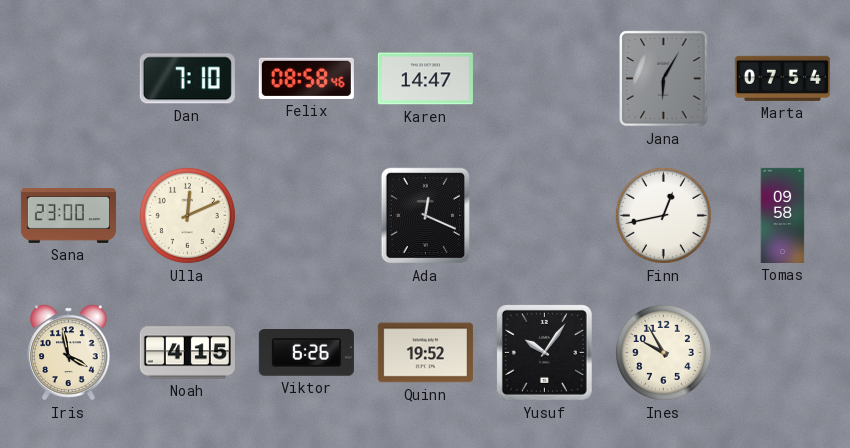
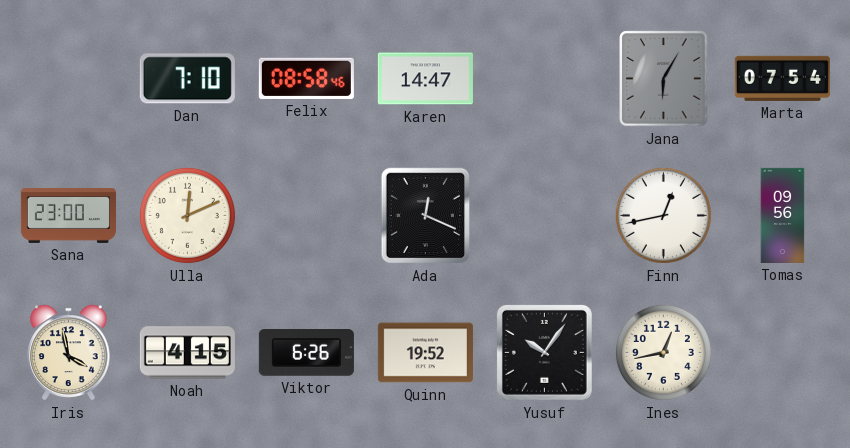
Tomas: 09:58 -> 09:56 (783, 215)
Ines: 9:55 -> 12:43 (663, 352)
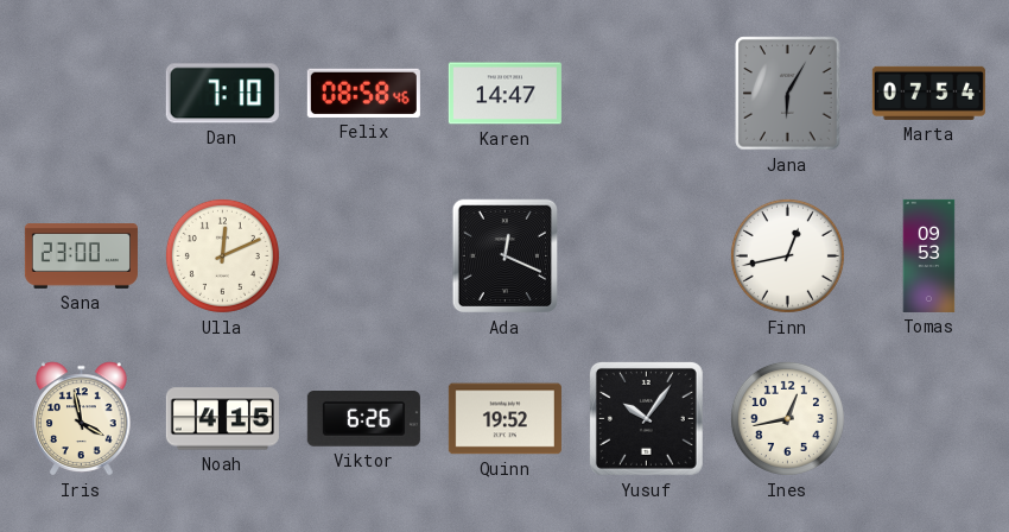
Tomas: 09:56 -> 09:53 (929, 255)
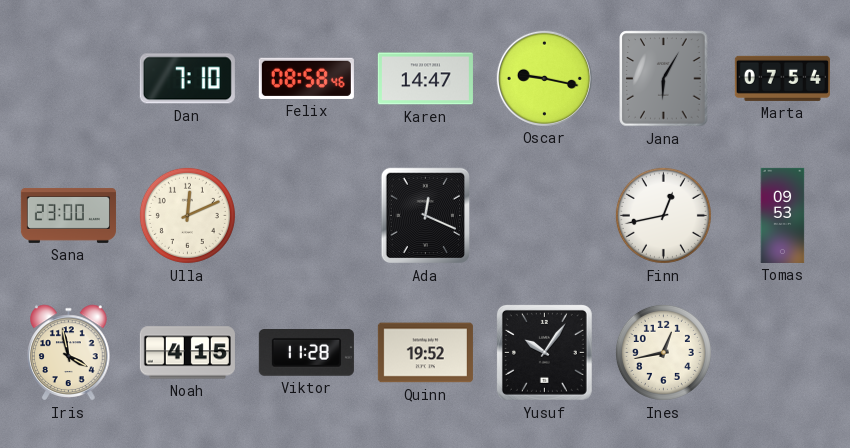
Oscar: none -> 9:17 (544, 78)
Viktor: 6:26 -> 11:28 (306, 353)
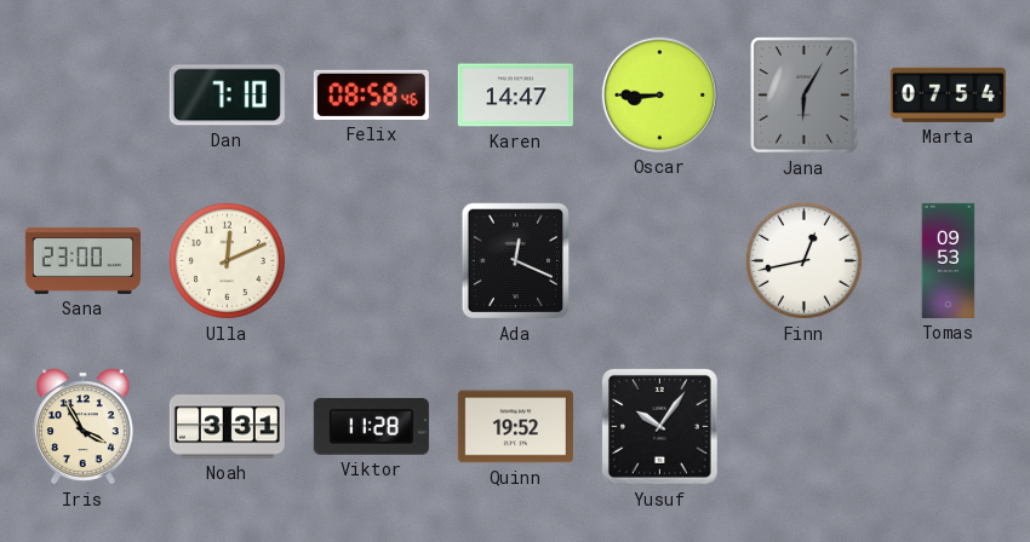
Oscar: 9:17 -> 8:45 (659, 94)
Iris: 3:58 -> 3:55 (84, 427)
Noah: 4:15 -> 3:31 (227, 427)
Ines: 12:43 -> none (663, 352)
